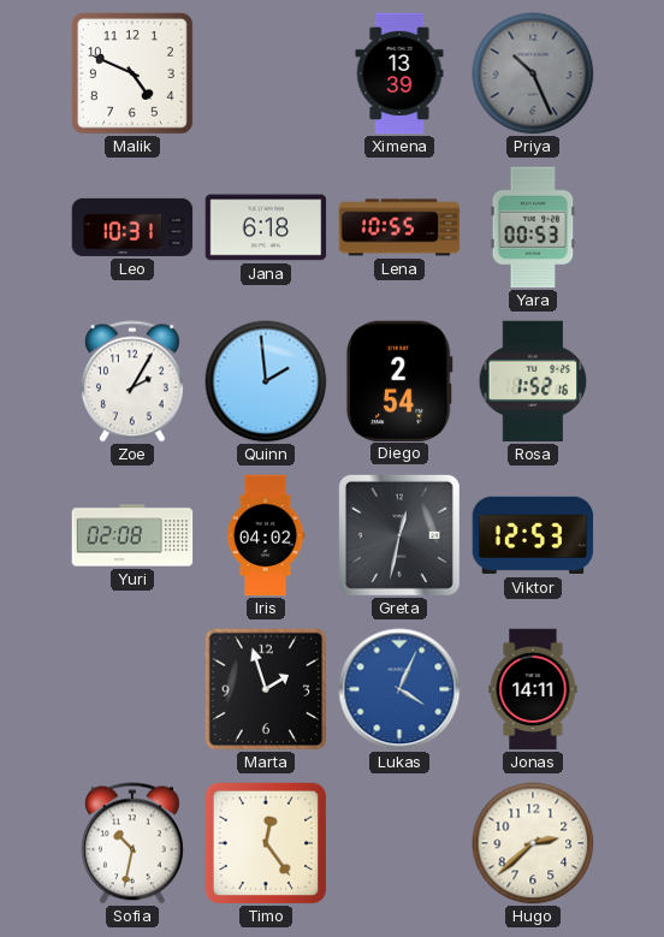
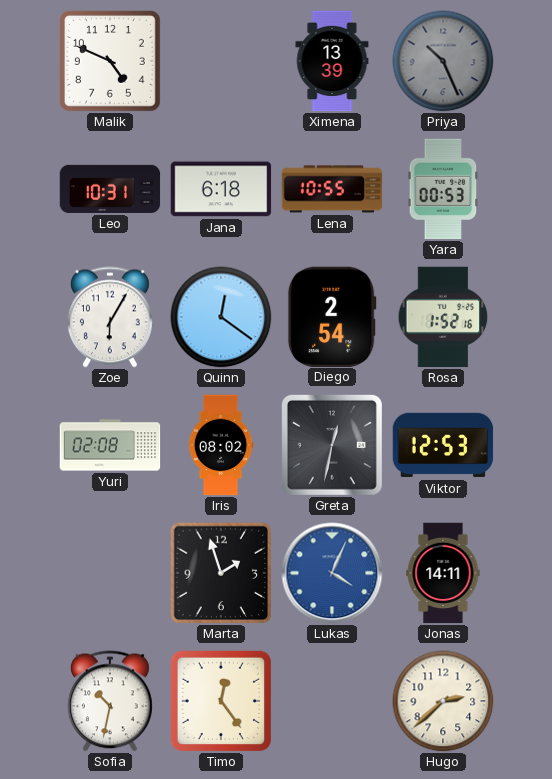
Zoe: 2:05 -> 6:05 (110, 317)
Quinn: 1:59 -> 12:21 (221, 317)
Iris: 04:02 -> 08:02 (221, 445)
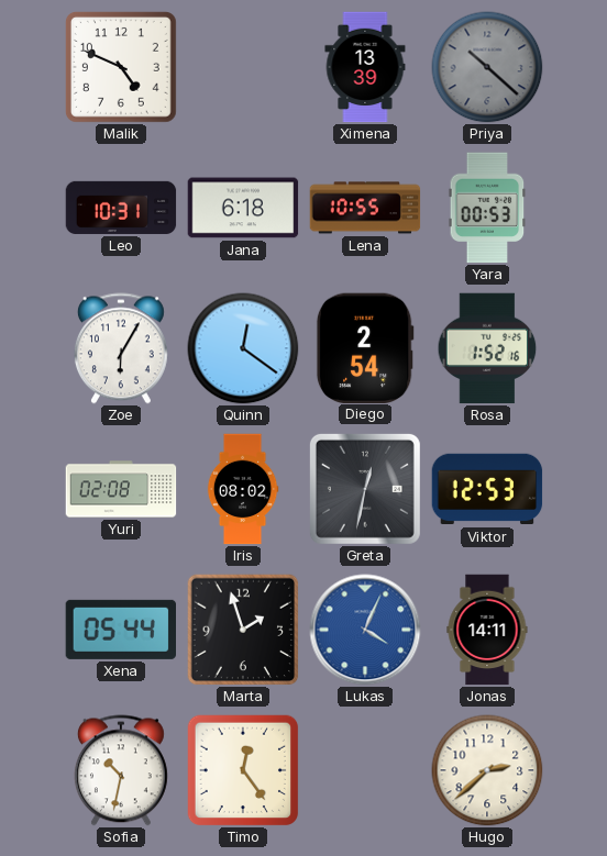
Priya: 10:26 -> 10:22 (487, 67)
Xena: none -> 05:44 (121, 630)
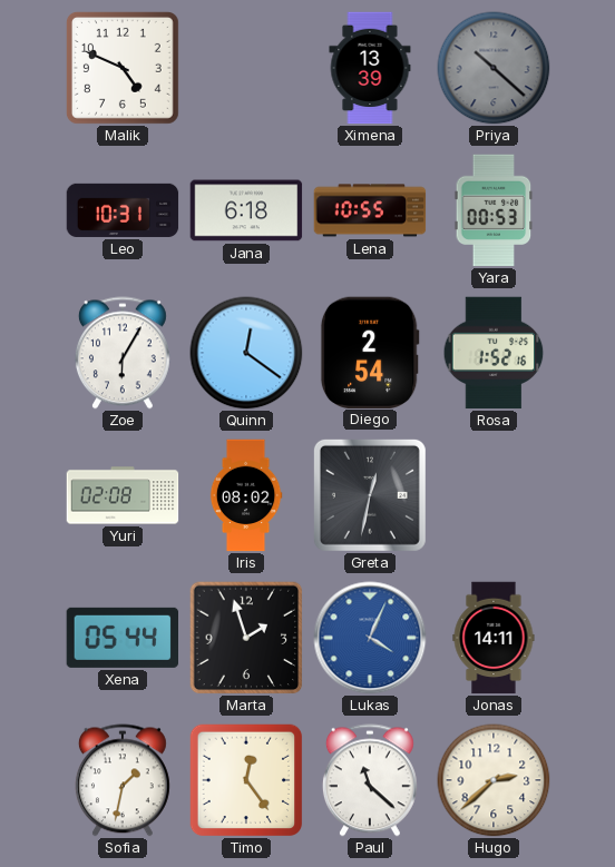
Viktor: 12:53 -> none (487, 489)
Sofia: 10:32 -> 1:32 (123, 780)
Paul: none -> 11:22 (370, 780)
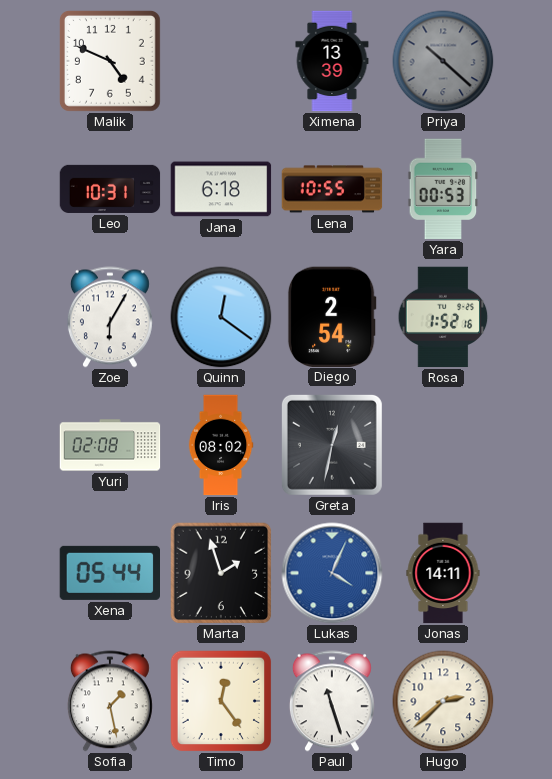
Sofia: 1:32 -> 1:28 (110, 701)
Paul: 11:22 -> 11:27 (332, 701)
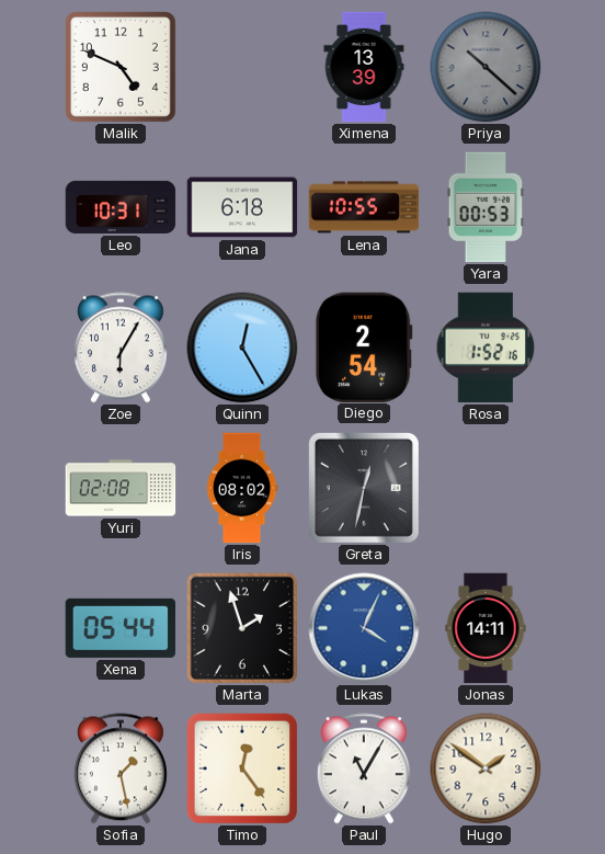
Quinn: 12:21 -> 12:25 (242, 348)
Paul: 11:27 -> 11:05 (364, 768)
Hugo: 2:38 -> 1:51 (486, 768)
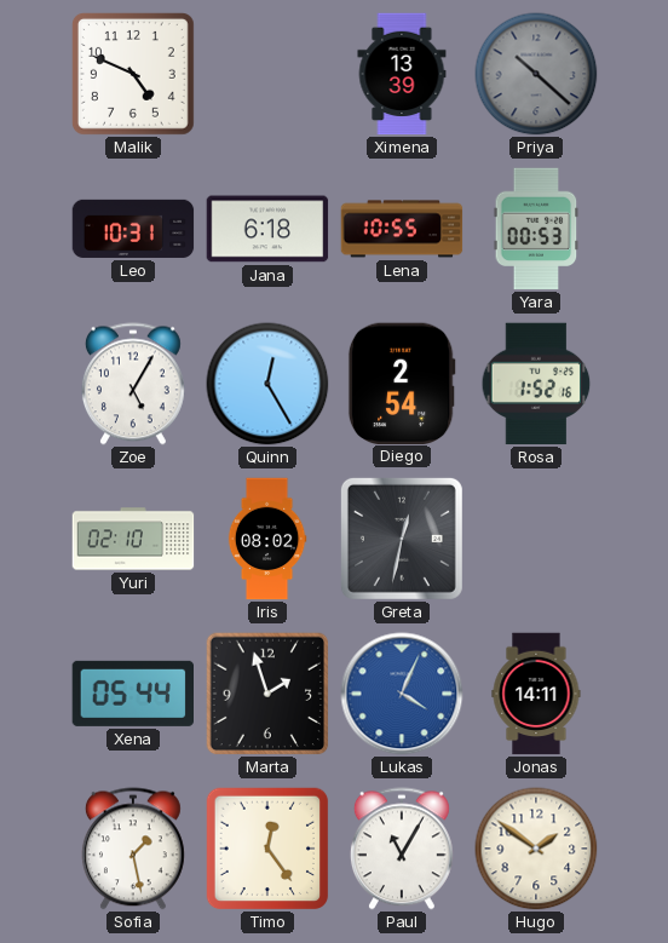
Zoe: 6:05 -> 5:05 (133, 384)
Yuri: 02:08 -> 02:10 (133, 539)
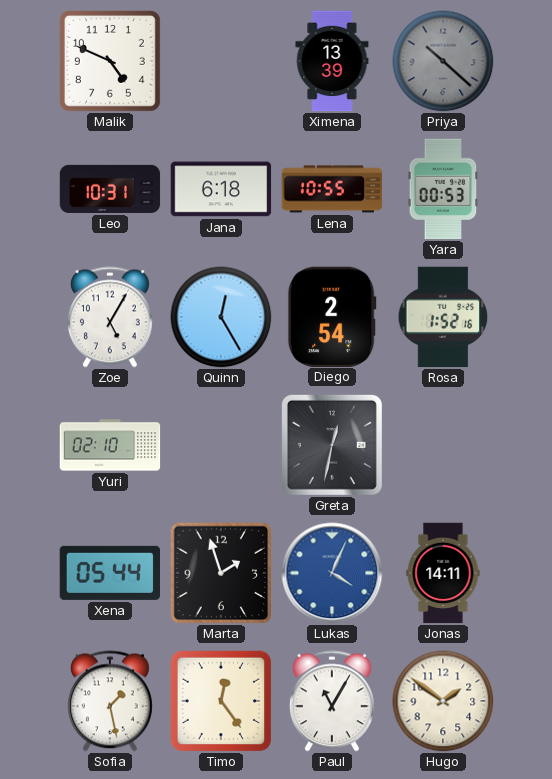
Iris: 08:02 -> none (267, 539)
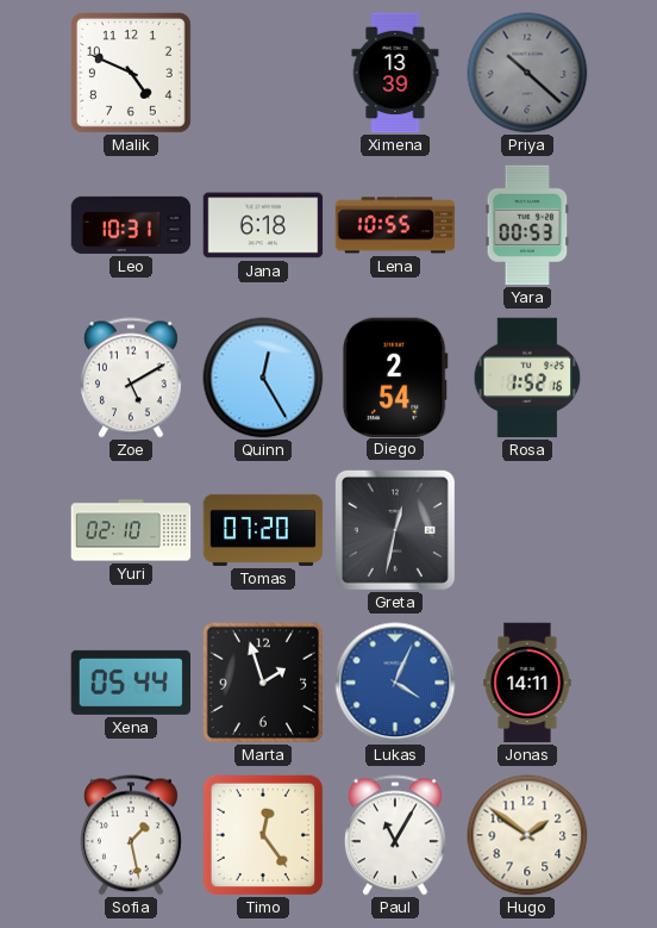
Zoe: 5:05 -> 5:10 (131, 378)
Tomas: none -> 07:20 (263, 530)
